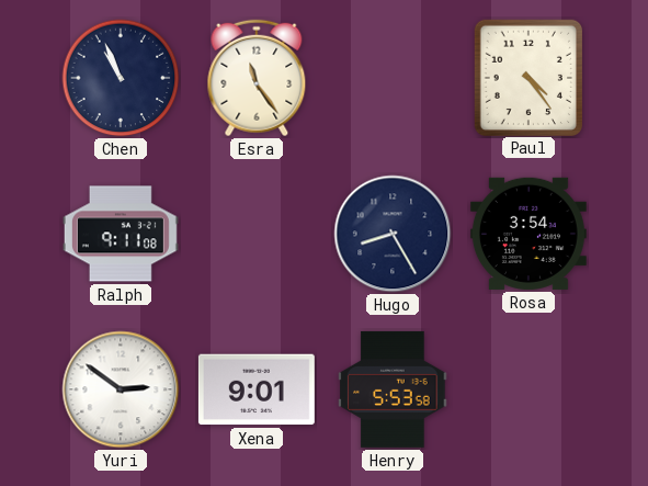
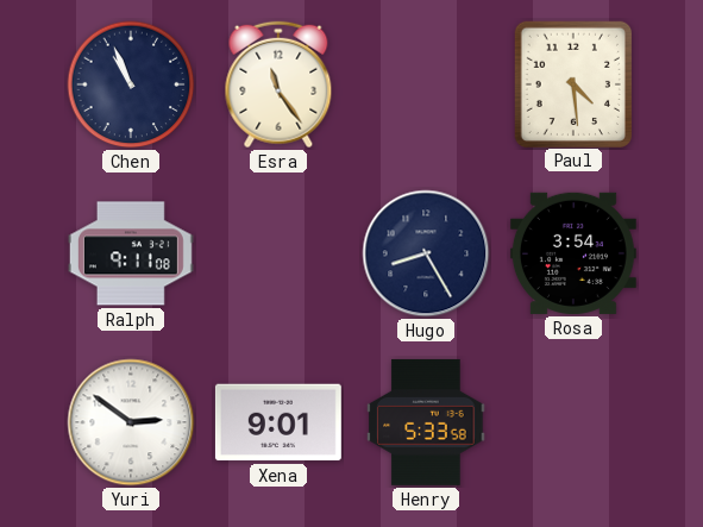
Paul: 4:24 -> 4:29 (572, 83)
Henry: 5:53 -> 5:33 (426, 422)
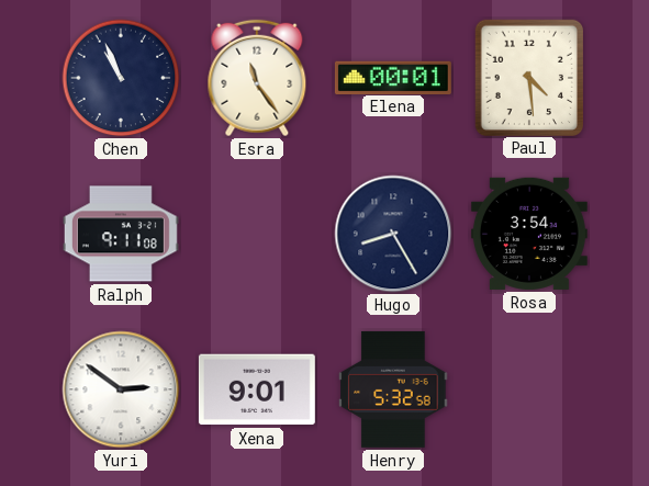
Elena: none -> 00:01 (393, 77)
Henry: 5:33 -> 5:32 (393, 389)
